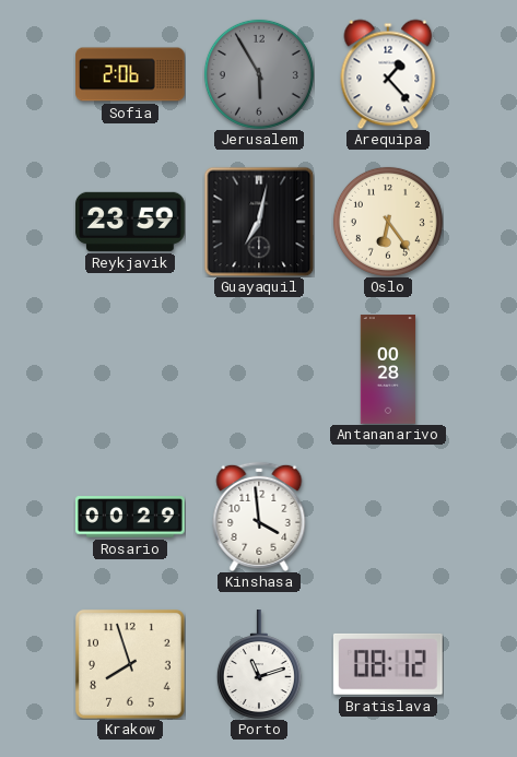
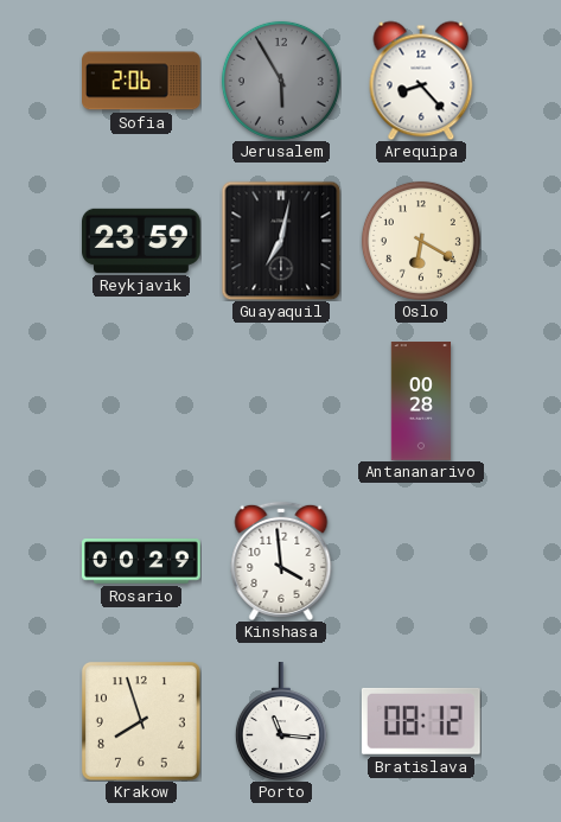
Arequipa: 1:23 -> 8:23 (421, 81)
Oslo: 6:24 -> 6:20 (421, 241)
Porto: 11:12 -> 11:16 (281, 721)
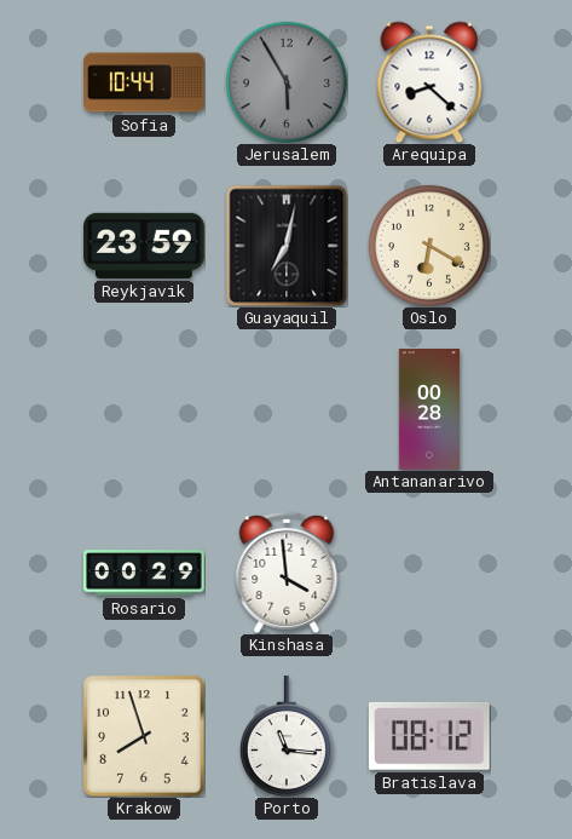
Sofia: 2:06 -> 10:44 (144, 82)
Arequipa: 8:23 -> 8:22 (429, 82)
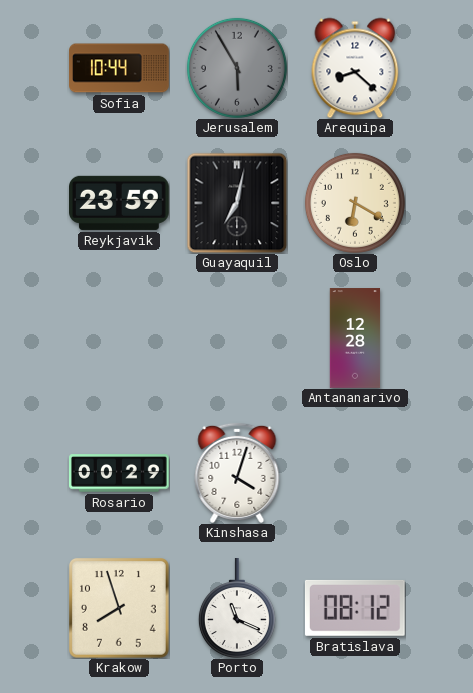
Antananarivo: 00:28 -> 12:28 (355, 338)
Kinshasa: 3:59 -> 4:03 (237, 473)
Porto: 11:16 -> 11:19 (237, 608)
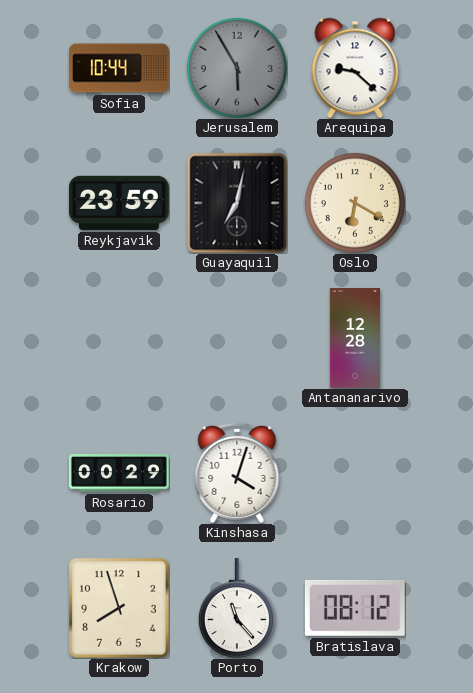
Arequipa: 8:22 -> 9:22 (355, 68)
Porto: 11:19 -> 11:23 (237, 608)
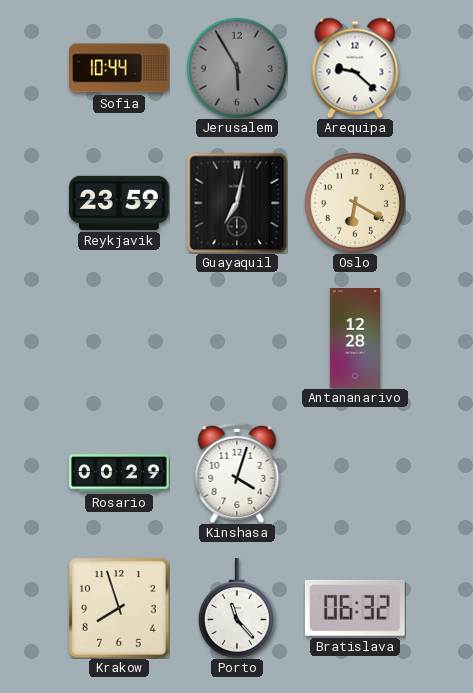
Bratislava: 08:12 -> 06:32 (355, 608)
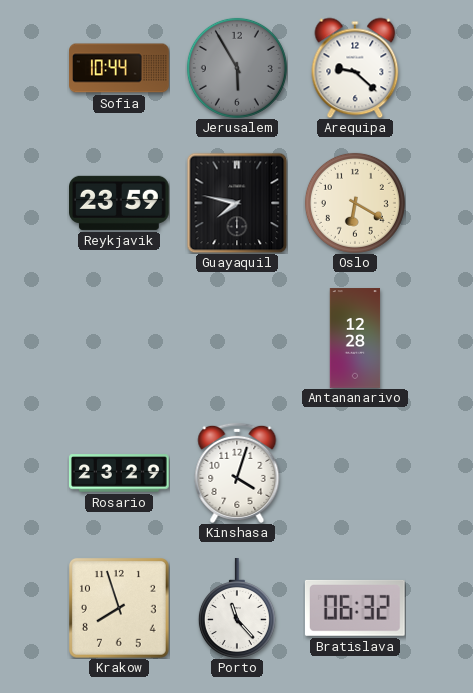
Guayaquil: 7:02 -> 7:47 (237, 203)
Rosario: 00:29 -> 23:29 (119, 473)
